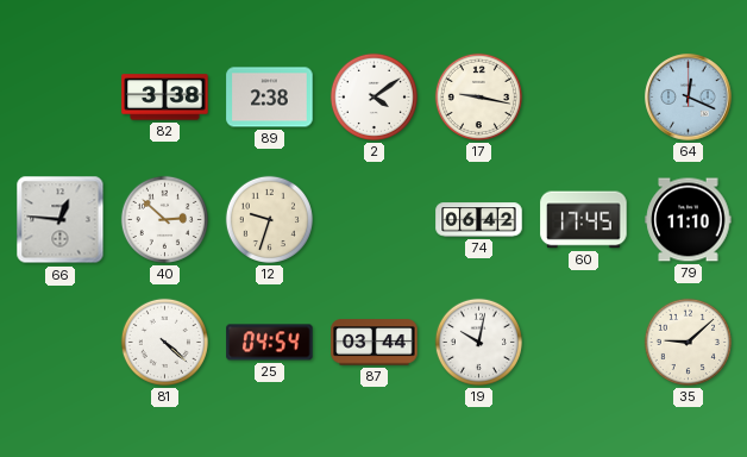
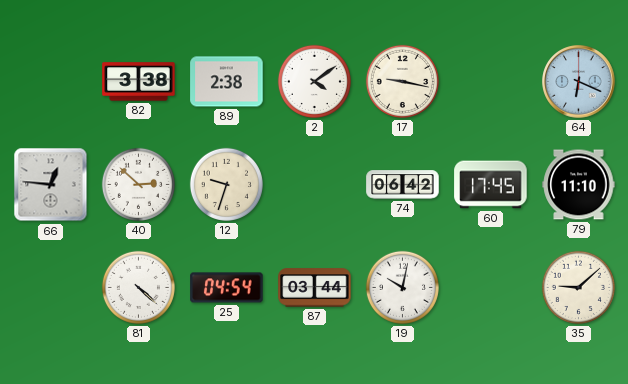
64: 12:19 -> 6:19 (579, 82)
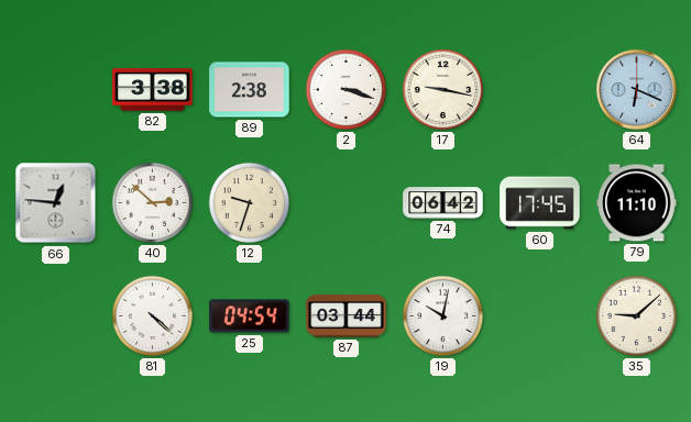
2: 4:09 -> 3:18 (345, 89)
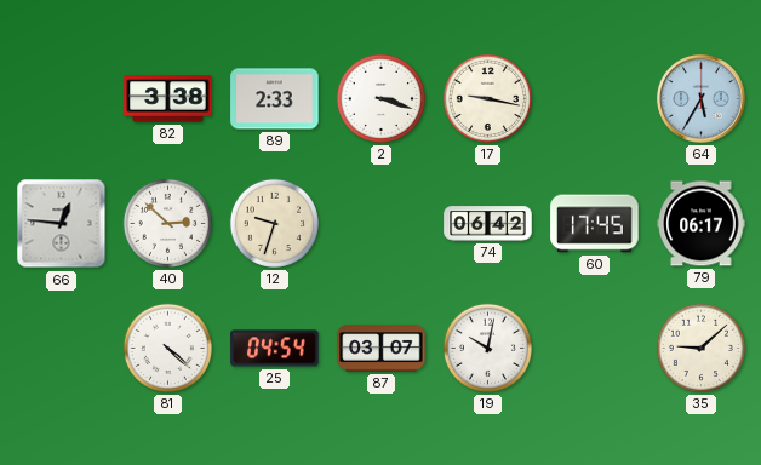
89: 2:38 -> 2:33 (275, 99)
64: 6:19 -> 5:35 (702, 99)
79: 11:10 -> 06:17 (702, 224)
87: 03:44 -> 03:07 (382, 349)
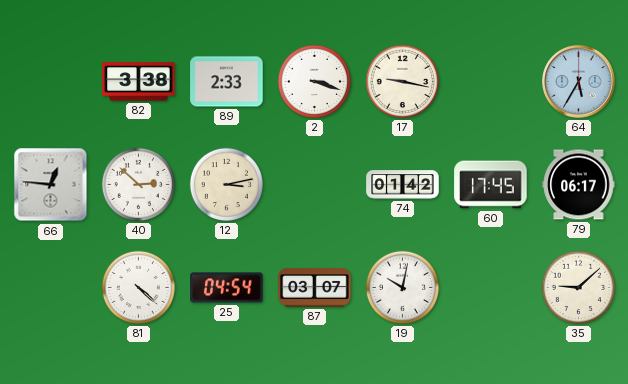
12: 9:33 -> 3:13 (226, 184)
74: 06:42 -> 01:42 (403, 185)
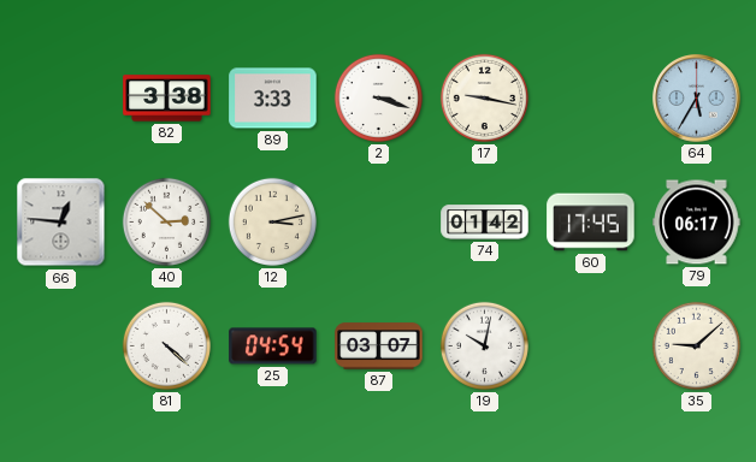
89: 2:33 -> 3:33 (273, 99)
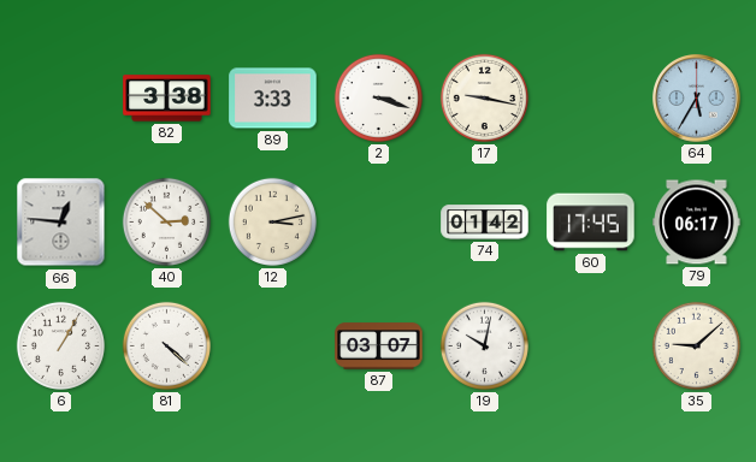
6: none -> 1:05 (60, 345)
25: 04:54 -> none (273, 346)
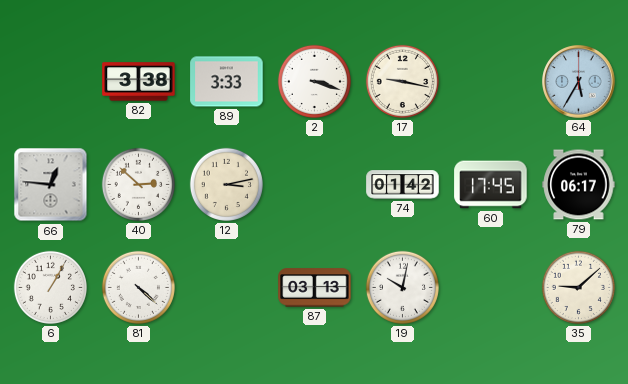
87: 03:07 -> 03:13 (315, 288)
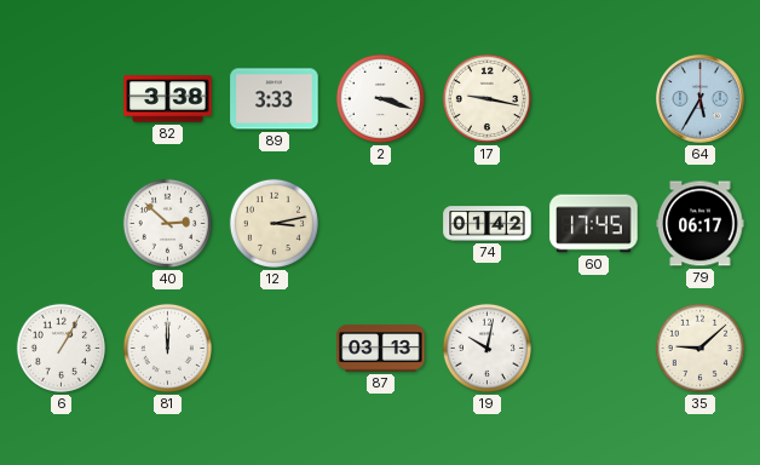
66: 12:46 -> none (51, 185)
81: 4:22 -> 12:00 (167, 348)
